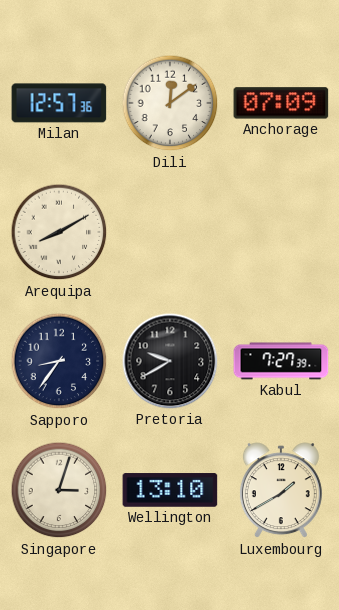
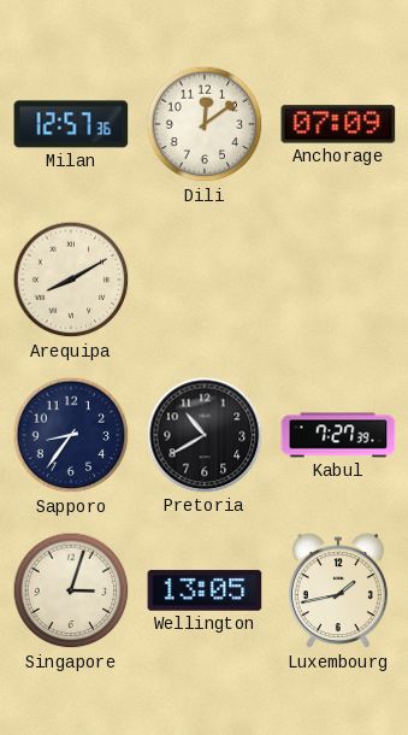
Pretoria: 9:40 -> 10:40 (205, 435)
Wellington: 13:10 -> 13:05 (205, 590)
Luxembourg: 1:40 -> 1:43 (338, 592)
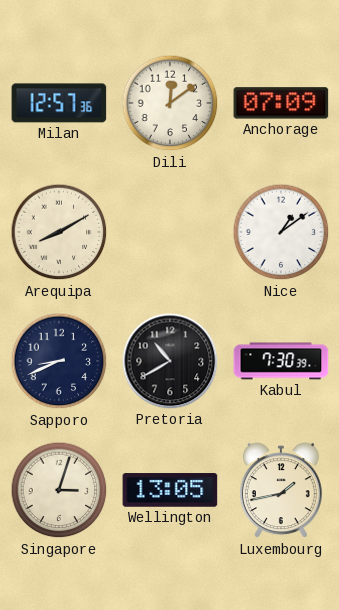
Nice: none -> 1:09 (281, 232)
Sapporo: 8:36 -> 8:41 (59, 361)
Kabul: 7:27 -> 7:30 (281, 361)
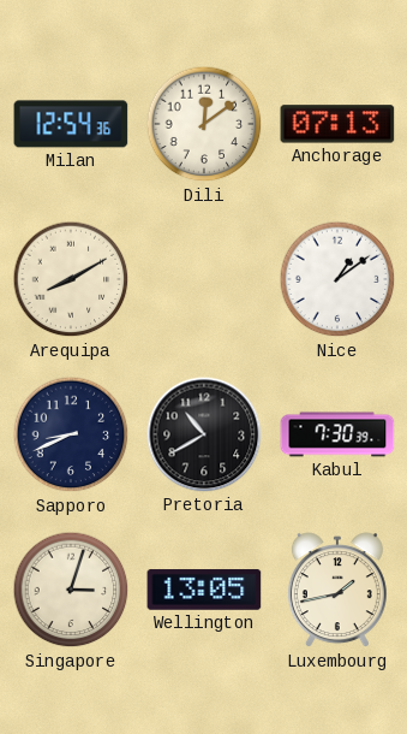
Milan: 12:57 -> 12:54 (71, 124)
Anchorage: 07:09 -> 07:13 (337, 124)
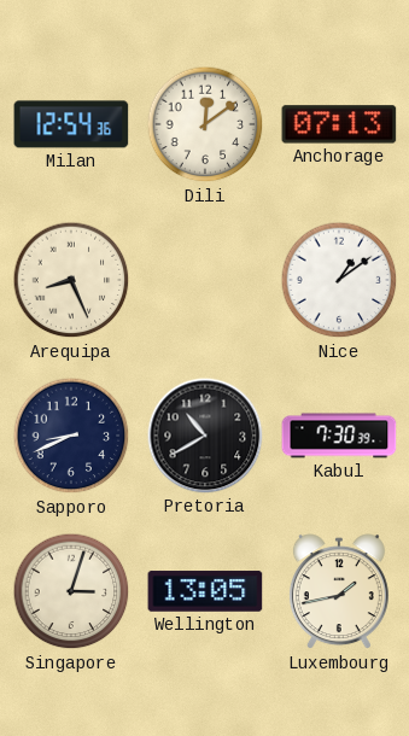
Arequipa: 8:10 -> 8:26 (71, 280)
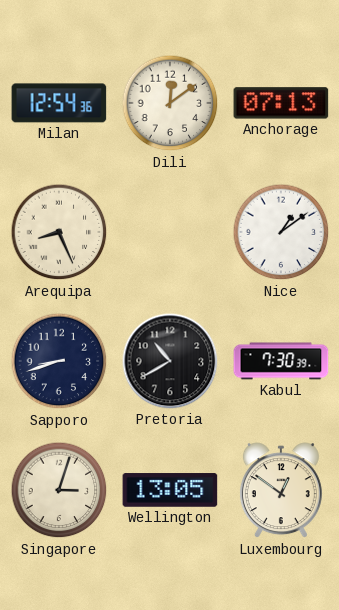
Sapporo: 8:41 -> 8:42 (59, 361)
Luxembourg: 1:43 -> 12:51 (281, 491)
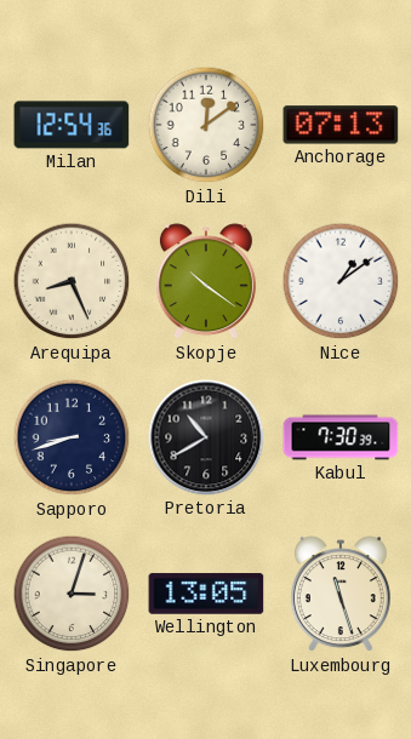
Skopje: none -> 10:21 (206, 282)
Luxembourg: 12:51 -> 11:27 (341, 595)
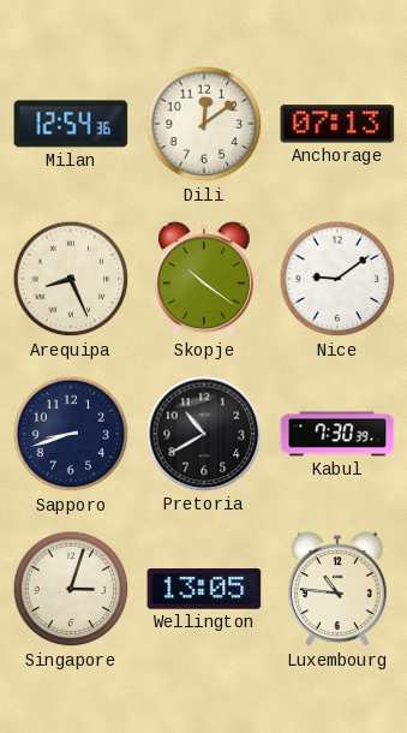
Nice: 1:09 -> 9:09 (337, 279)
Luxembourg: 11:27 -> 10:46 (337, 590)
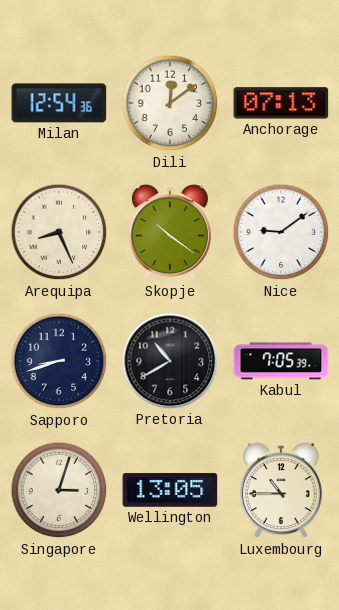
Kabul: 7:30 -> 7:05 (281, 361)
Luxembourg: 10:46 -> 10:45 (281, 491)
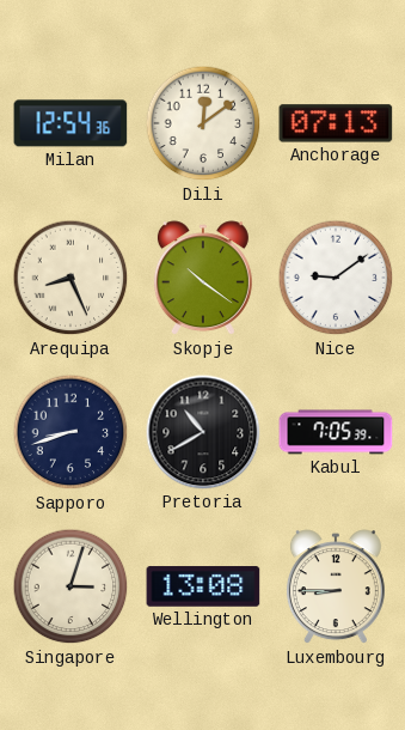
Wellington: 13:05 -> 13:08 (203, 586)
Luxembourg: 10:45 -> 8:45 (336, 588)
